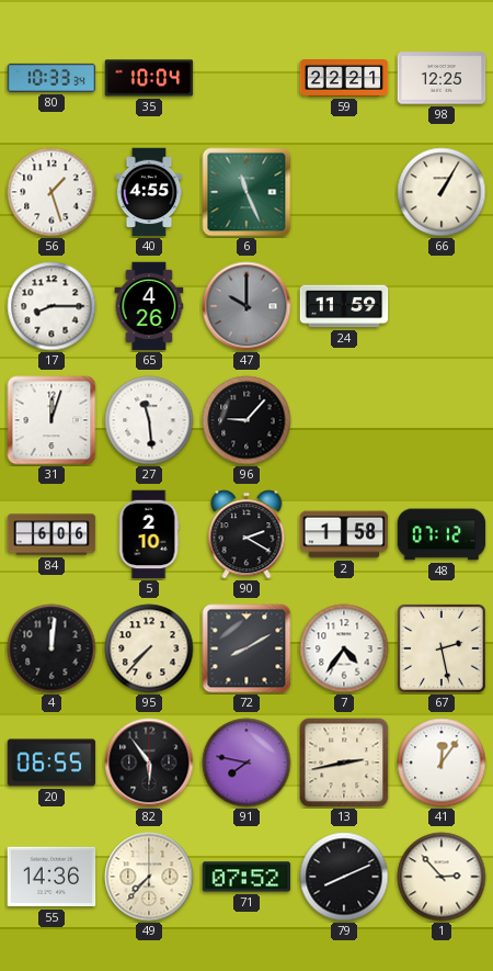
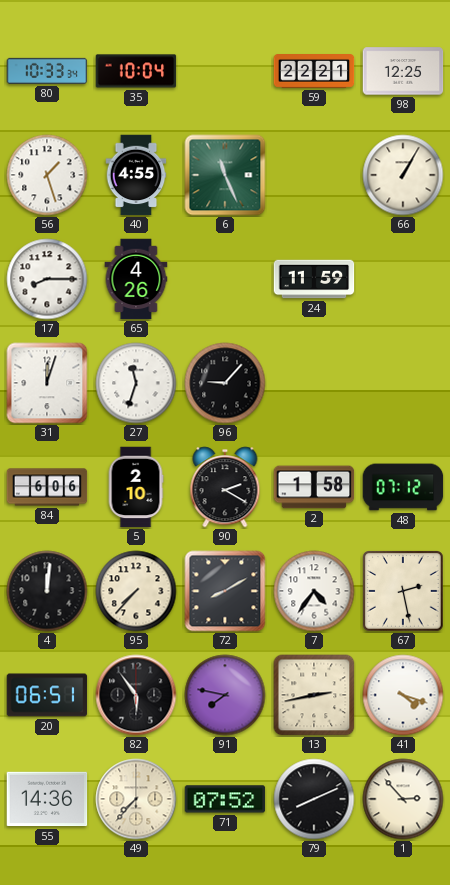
47: 10:00 -> none (246, 306)
27: 11:29 -> 11:33 (136, 383)
20: 06:55 -> 06:51 (47, 695)
41: 12:06 -> 4:18 (403, 695)
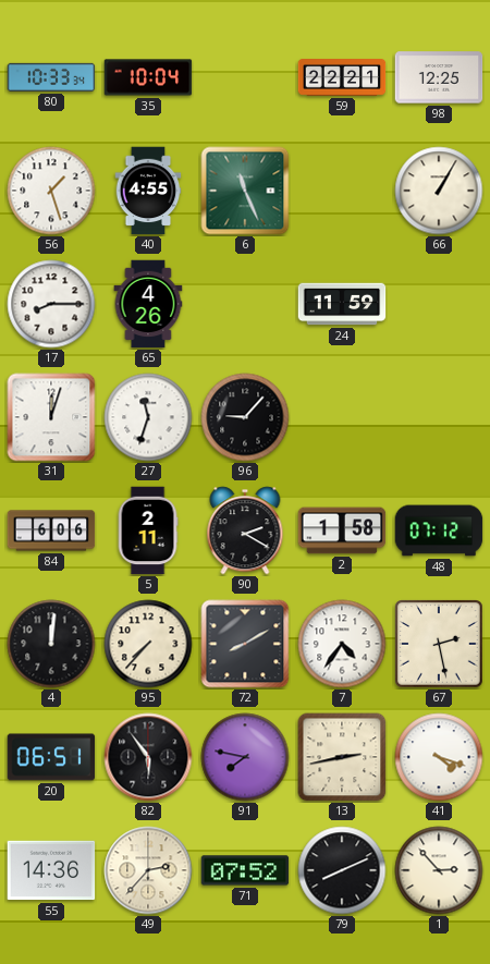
5: 2:10 -> 2:11 (148, 530)
49: 7:37 -> 2:37 (148, 870)
